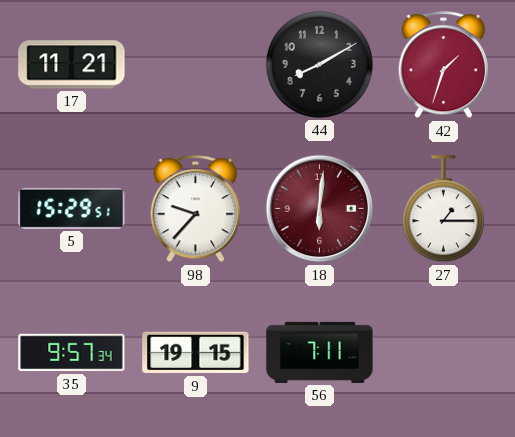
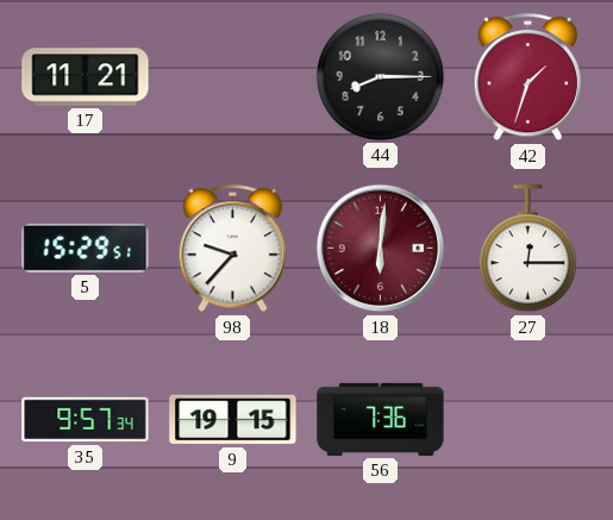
44: 8:10 -> 8:15 (380, 76)
27: 1:15 -> 12:15 (527, 249)
56: 7:11 -> 7:36 (381, 419)
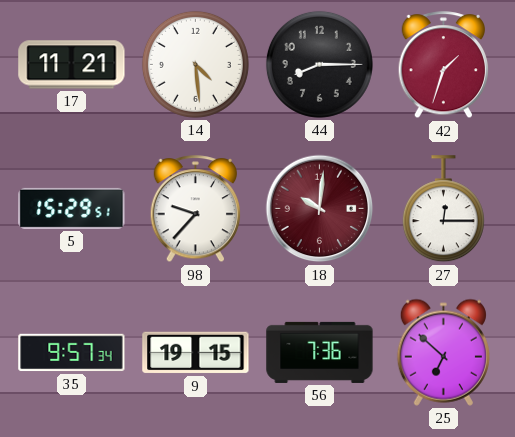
14: none -> 4:29 (195, 64)
18: 6:01 -> 10:01 (320, 209)
25: none -> 6:52 (443, 352)
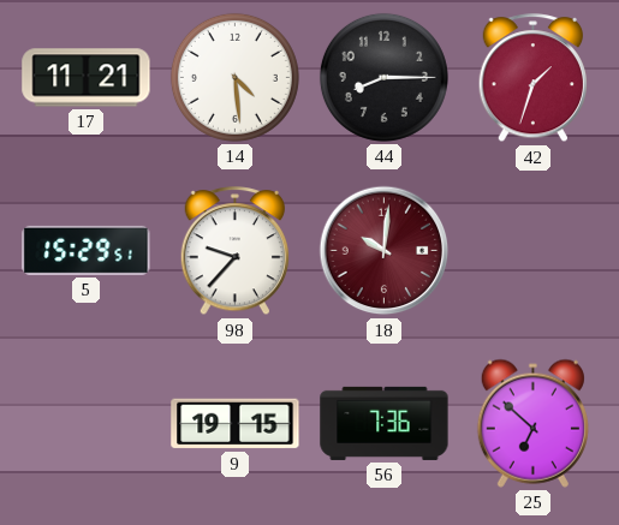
27: 12:15 -> none (443, 209)
35: 9:57 -> none (72, 353)
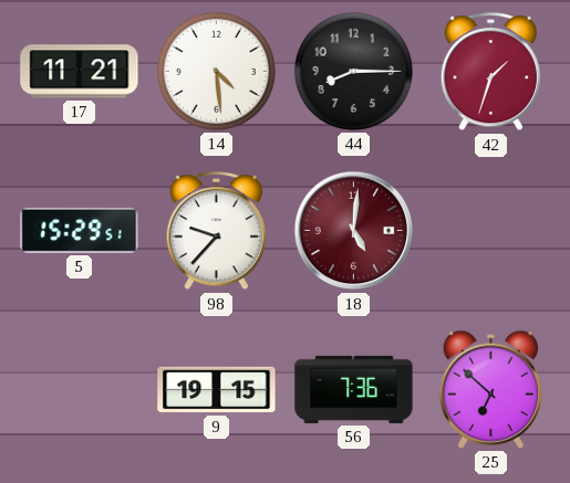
18: 10:01 -> 5:01 (354, 231)
